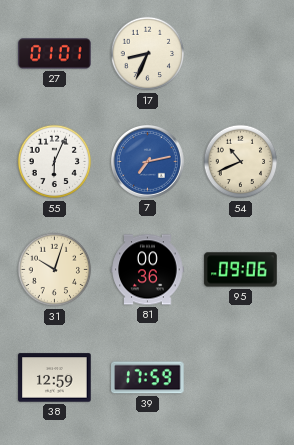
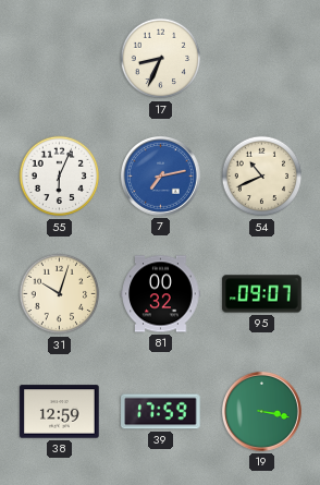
27: 01:01 -> none (55, 54)
81: 00:36 -> 00:32 (161, 294)
95: 09:06 -> 09:07 (262, 294)
19: none -> 3:17 (261, 411)
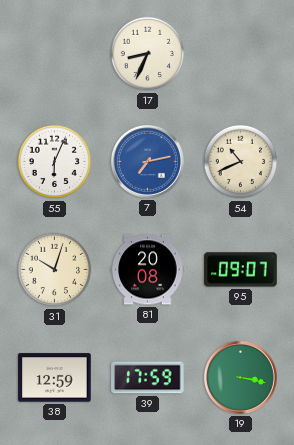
81: 00:32 -> 20:08 (148, 270)
